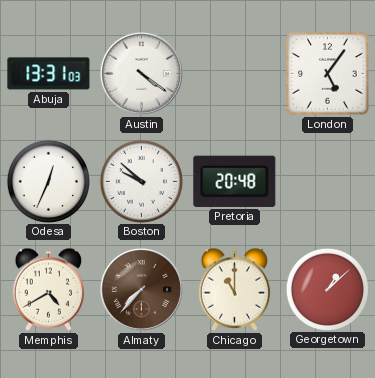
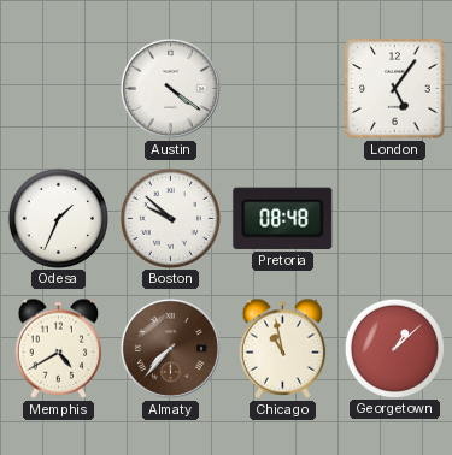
Abuja: 13:31 -> none (49, 74)
Odesa: 12:34 -> 1:34 (58, 218)
Pretoria: 20:48 -> 08:48 (283, 218)
Chicago: 11:00 -> 10:58 (283, 348)
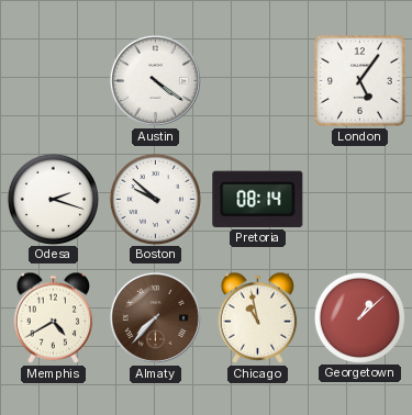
Odesa: 1:34 -> 2:18 (53, 199)
Pretoria: 08:48 -> 08:14 (258, 199)
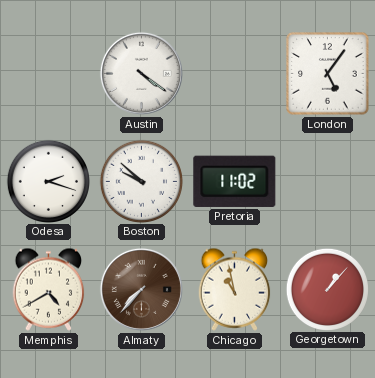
Pretoria: 08:14 -> 11:02 (235, 181)
Georgetown: 1:08 -> 1:07 (327, 289)
